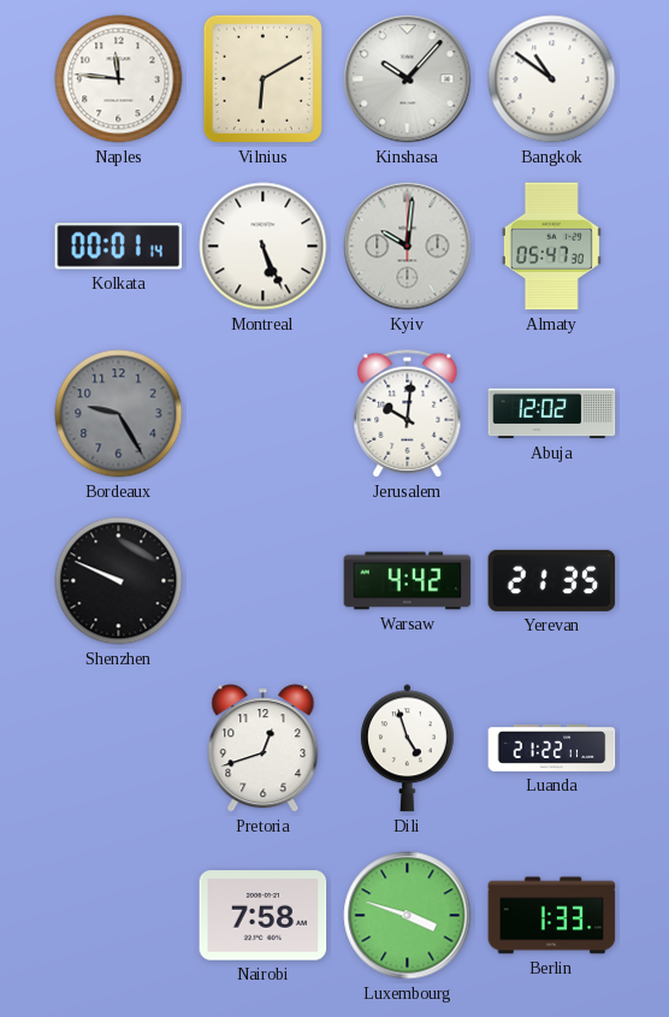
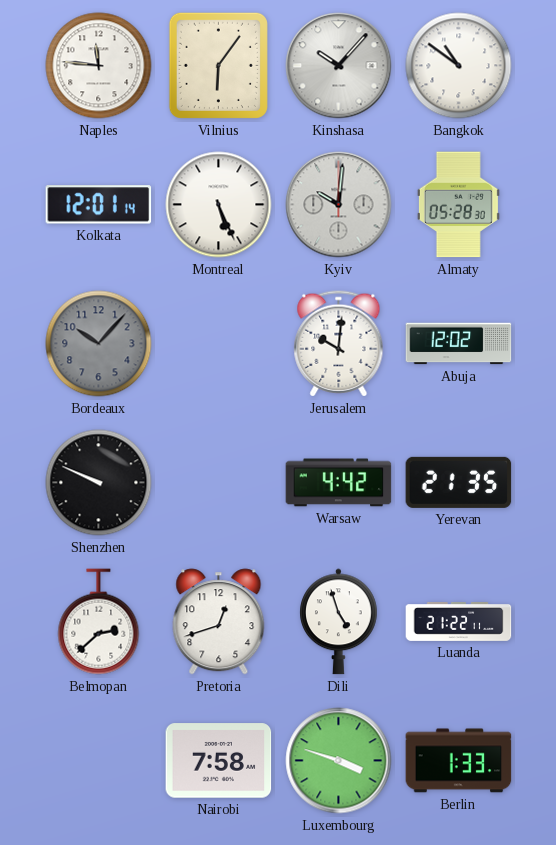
Vilnius: 6:10 -> 6:06 (218, 65)
Kolkata: 00:01 -> 12:01 (99, 205)
Almaty: 05:47 -> 05:28 (458, 205)
Bordeaux: 9:25 -> 10:07 (99, 344)
Belmopan: none -> 2:38 (99, 622)
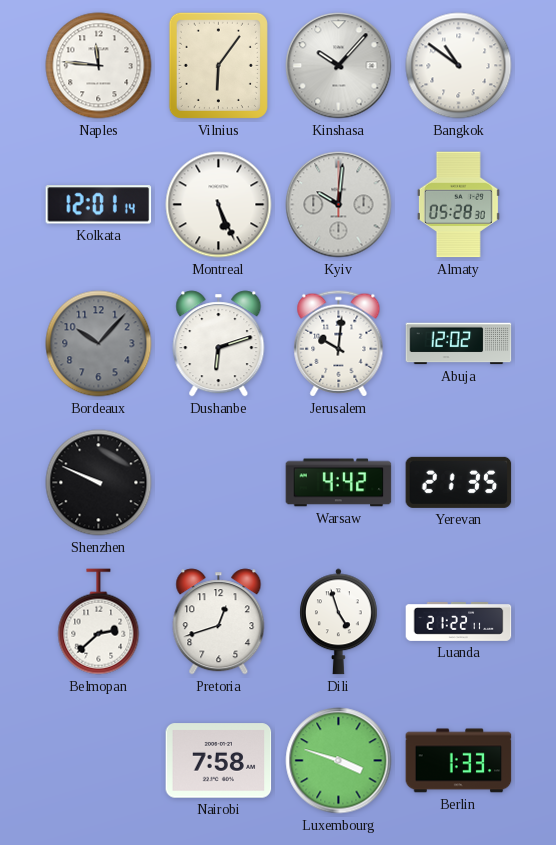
Dushanbe: none -> 6:12 (219, 344)
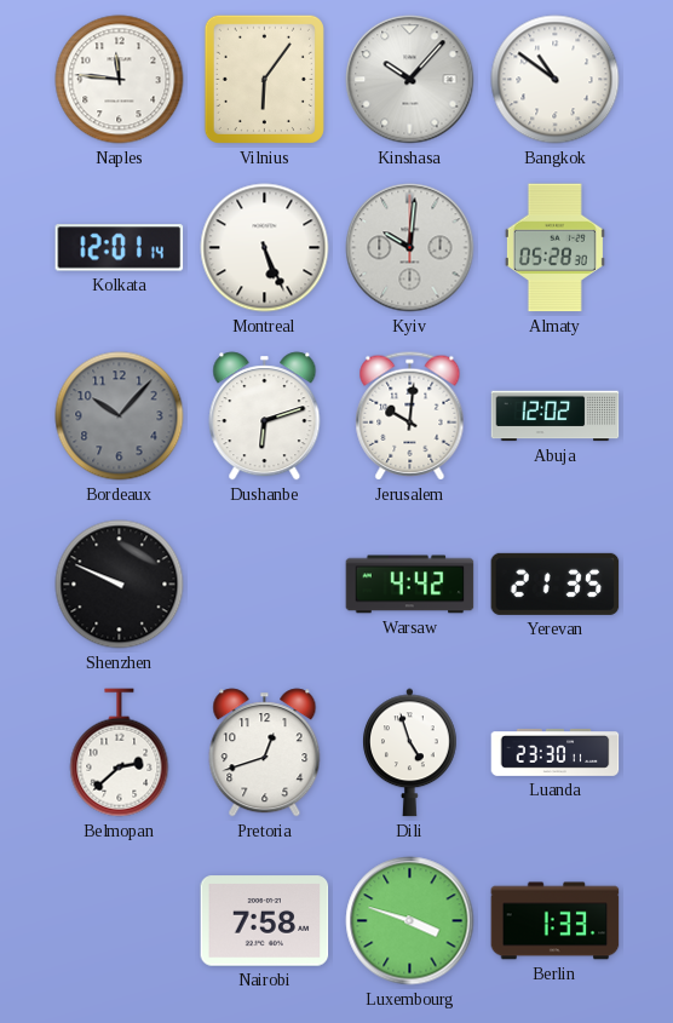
Luanda: 21:22 -> 23:30 (556, 753)
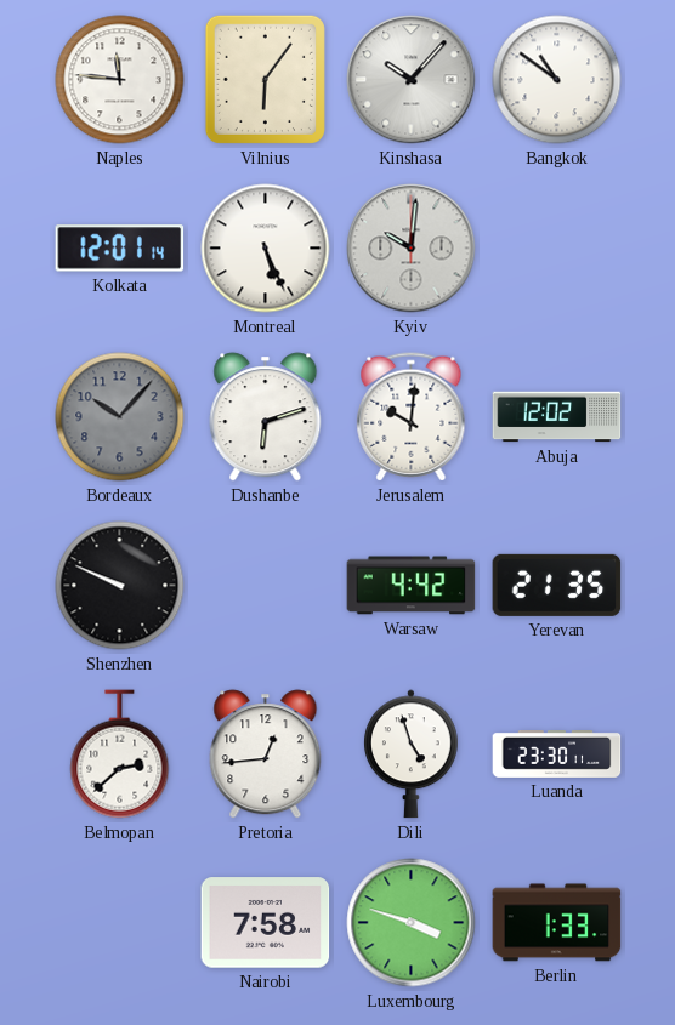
Almaty: 05:28 -> none (554, 248)
Pretoria: 12:42 -> 12:44 (266, 754)
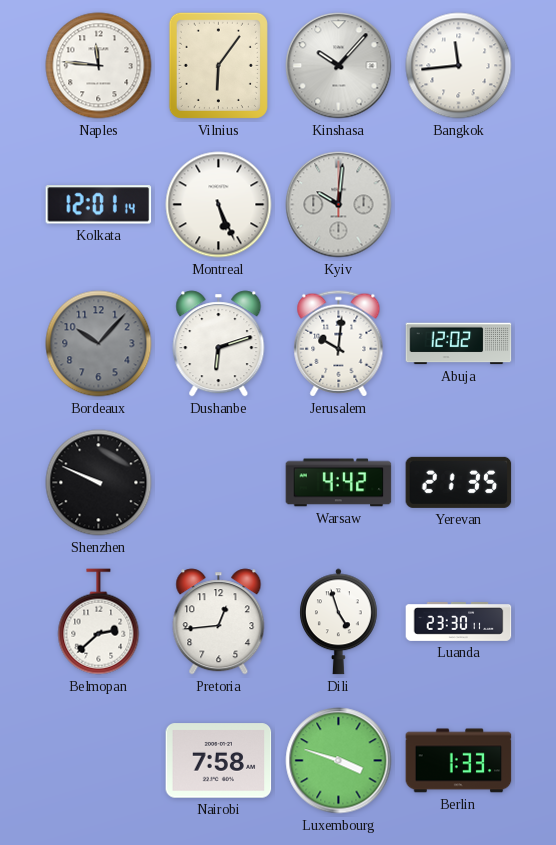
Bangkok: 10:51 -> 11:44 (459, 66)
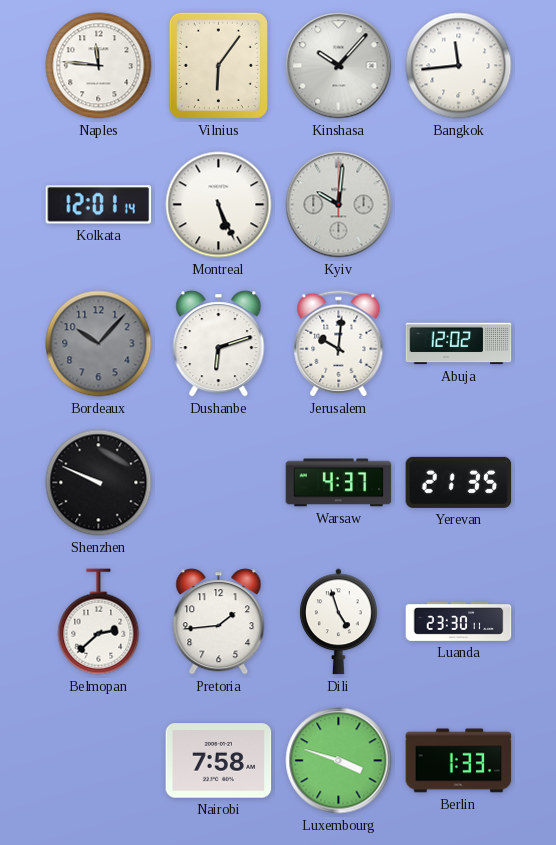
Warsaw: 4:42 -> 4:37 (339, 483)
Pretoria: 12:44 -> 1:44 (219, 622)
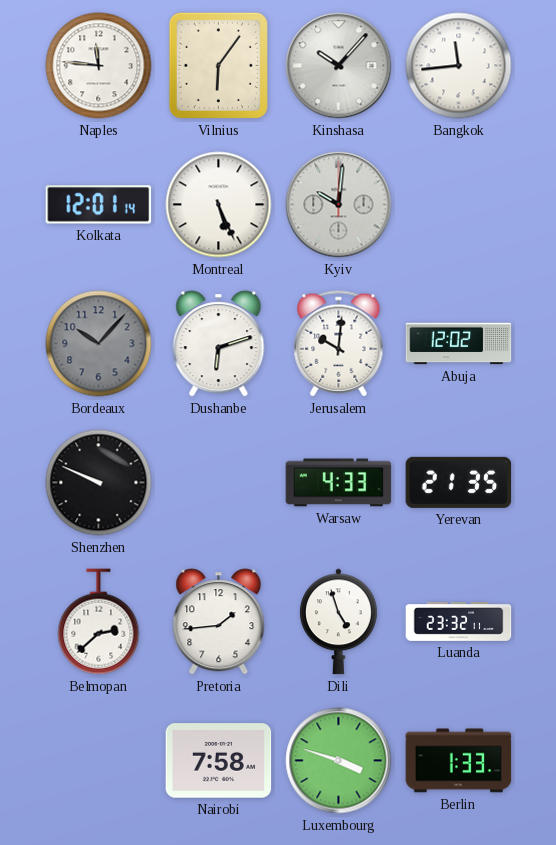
Warsaw: 4:37 -> 4:33 (339, 483)
Luanda: 23:30 -> 23:32 (459, 622)
